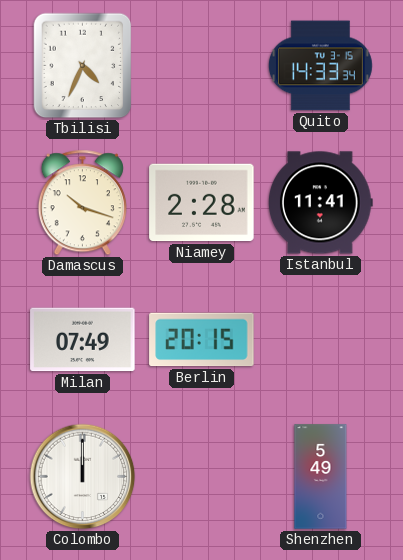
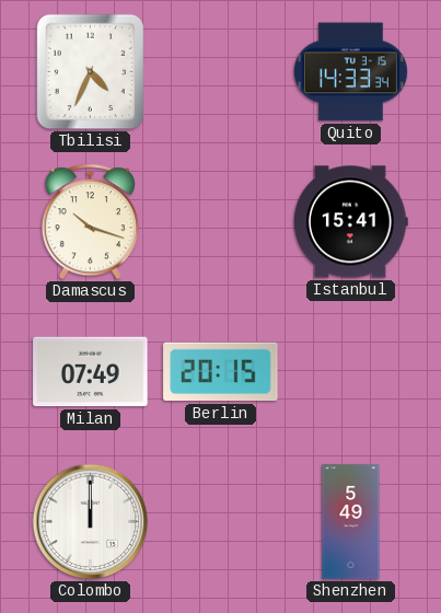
Niamey: 2:28 -> none (202, 203)
Istanbul: 11:41 -> 15:41 (350, 222)
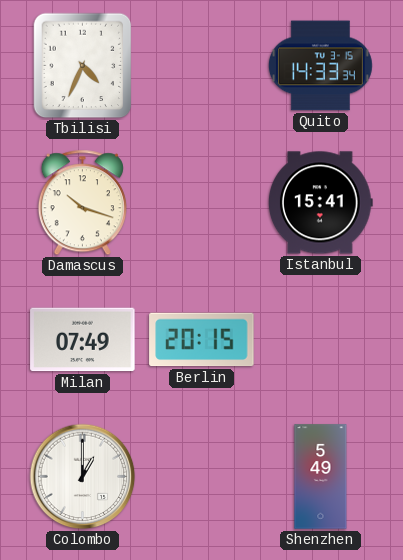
Colombo: 12:00 -> 1:00 (83, 477)
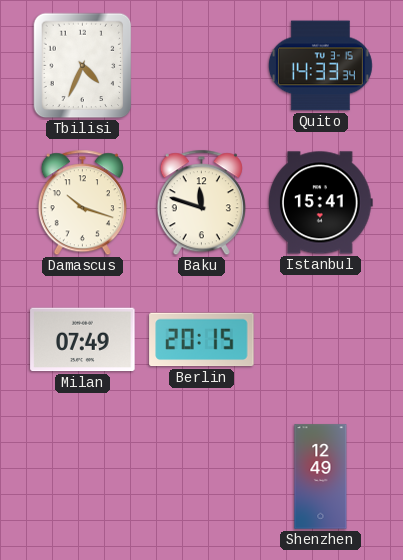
Baku: none -> 11:48 (201, 203)
Colombo: 1:00 -> none (83, 477)
Shenzhen: 5:49 -> 12:49 (321, 477)
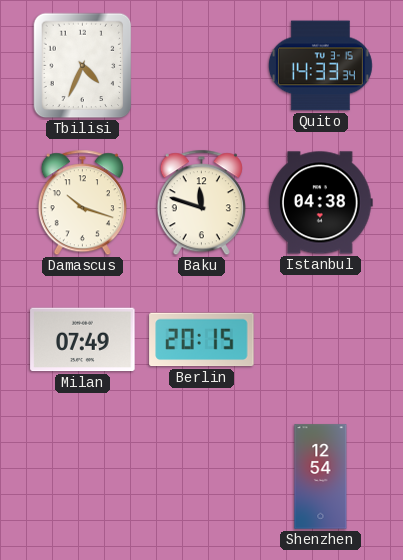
Istanbul: 15:41 -> 04:38 (320, 203)
Shenzhen: 12:49 -> 12:54 (321, 477)
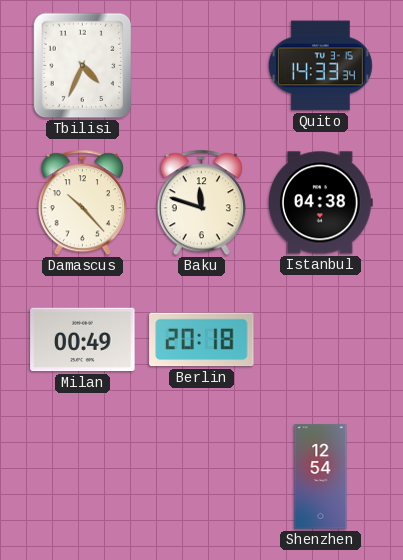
Damascus: 10:18 -> 10:23 (82, 203)
Milan: 07:49 -> 00:49 (83, 340)
Berlin: 20:15 -> 20:18 (202, 340)
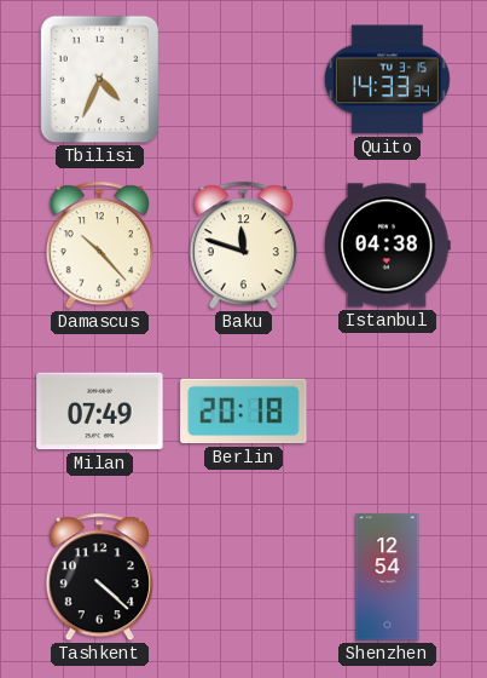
Milan: 00:49 -> 07:49 (100, 412)
Tashkent: none -> 4:22 (99, 578)
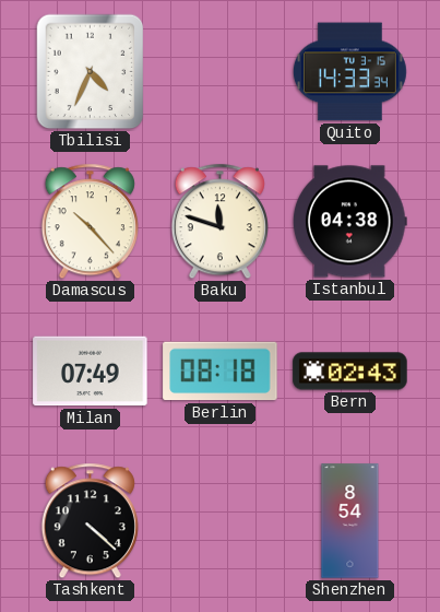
Berlin: 20:18 -> 08:18 (221, 372)
Bern: none -> 02:43 (350, 372)
Shenzhen: 12:54 -> 8:54 (350, 521)
